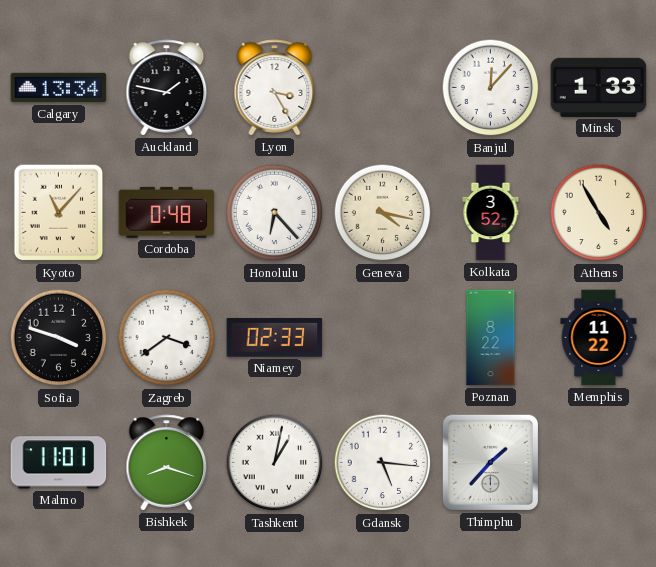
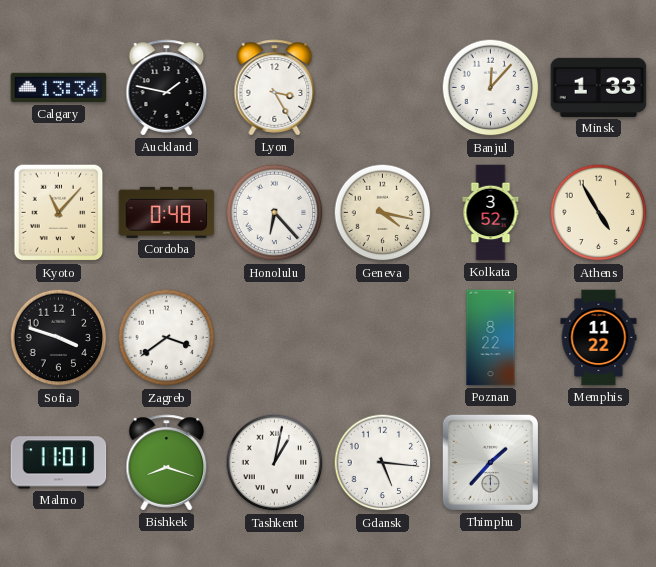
Niamey: 02:33 -> none (275, 338)
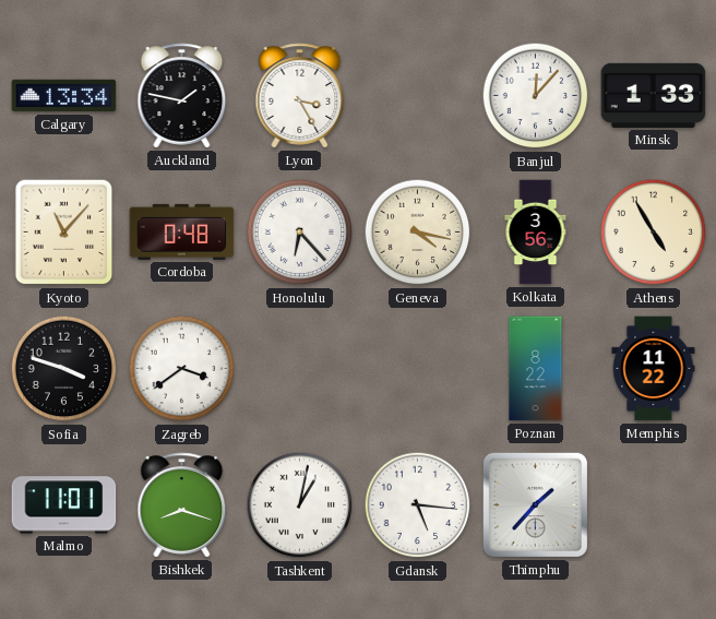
Kolkata: 3:52 -> 3:56 (536, 233)
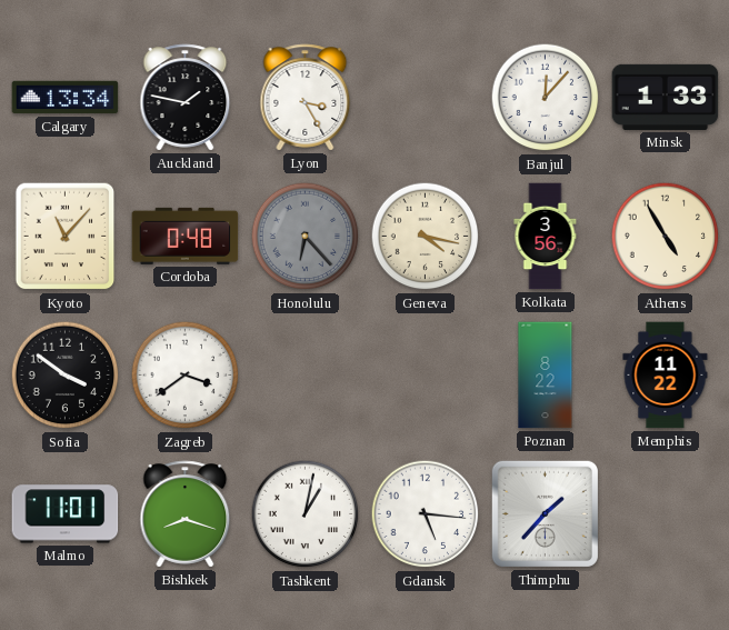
Honolulu dial: white -> grey (306, 237)
Sofia: 3:48 -> 3:51 (66, 376)
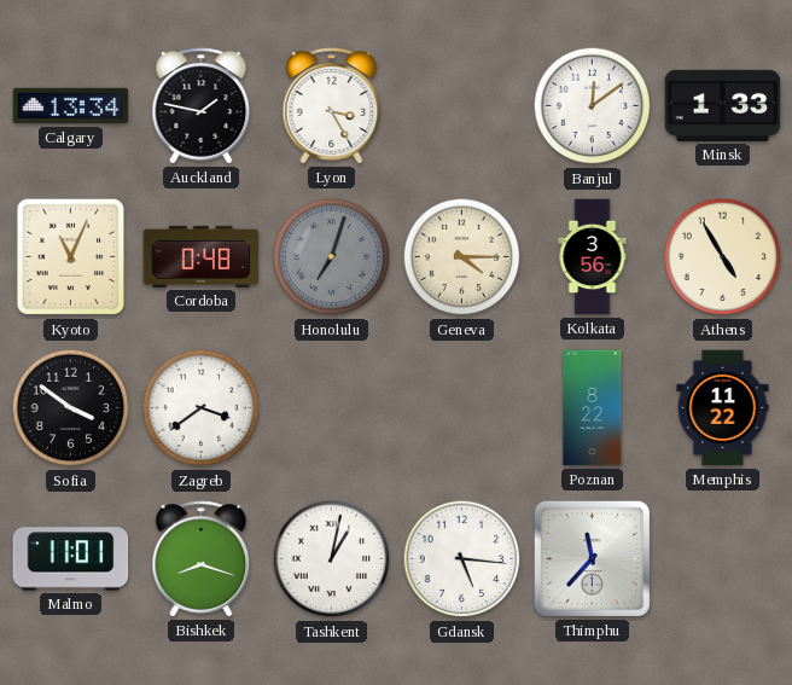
Banjul: 12:07 -> 12:09 (593, 106)
Kyoto: 11:07 -> 11:04 (71, 257)
Honolulu: 6:23 -> 7:03 (332, 257)
Geneva: 4:17 -> 4:15 (462, 257)
Thimphu: 1:37 -> 11:37 (592, 558)
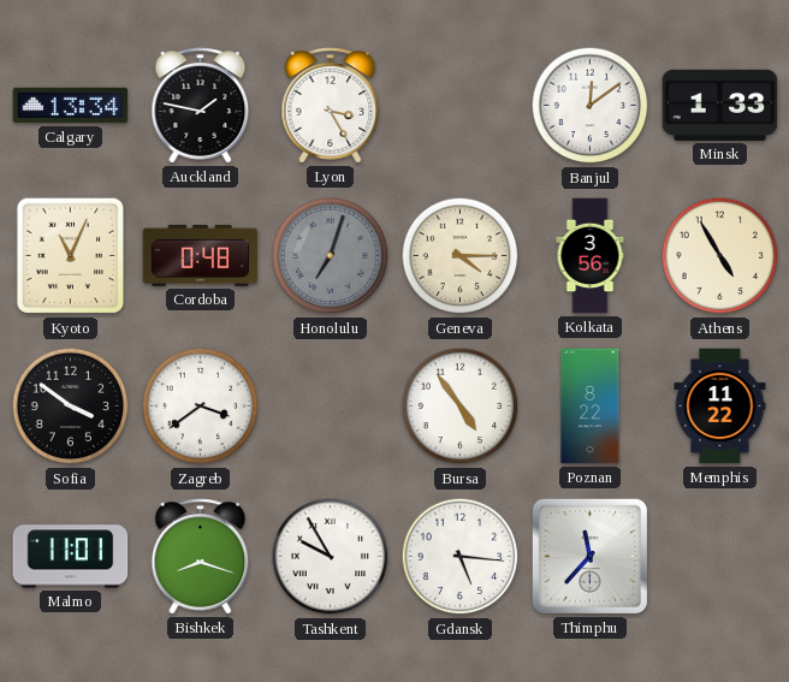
Bursa: none -> 4:54 (461, 407)
Tashkent: 1:02 -> 9:55 (331, 557)
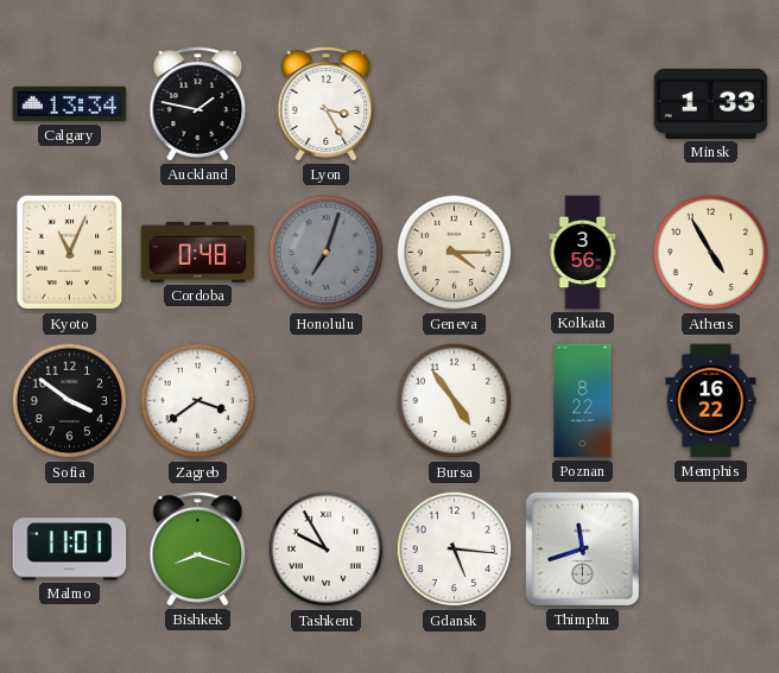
Banjul: 12:09 -> none (591, 106)
Memphis: 11:22 -> 16:22 (711, 401)
Thimphu: 11:37 -> 11:42 (582, 548)
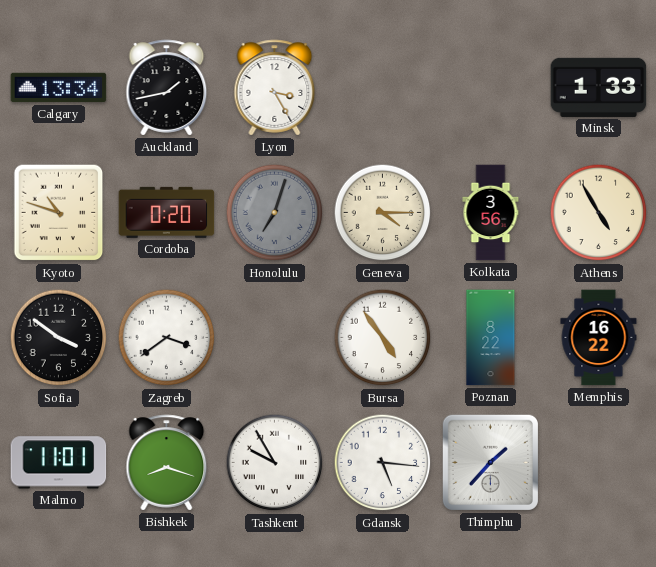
Auckland: 1:47 -> 1:43 (167, 88)
Kyoto: 11:04 -> 10:48 (59, 213)
Cordoba: 0:48 -> 0:20 (167, 212)
Thimphu: 11:42 -> 1:37 (490, 462)
